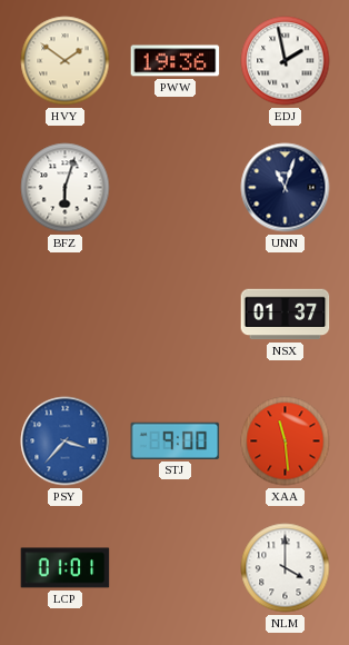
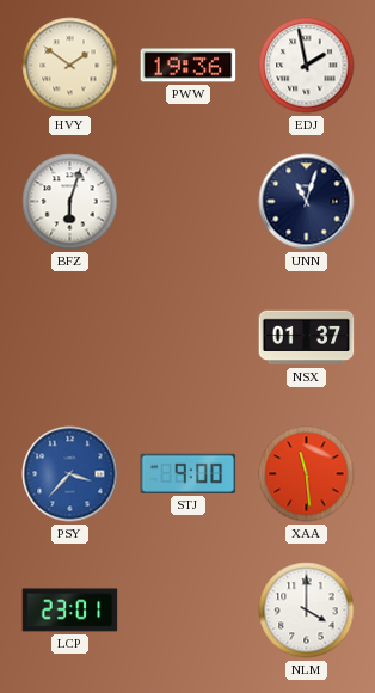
LCP: 01:01 -> 23:01 (70, 611)
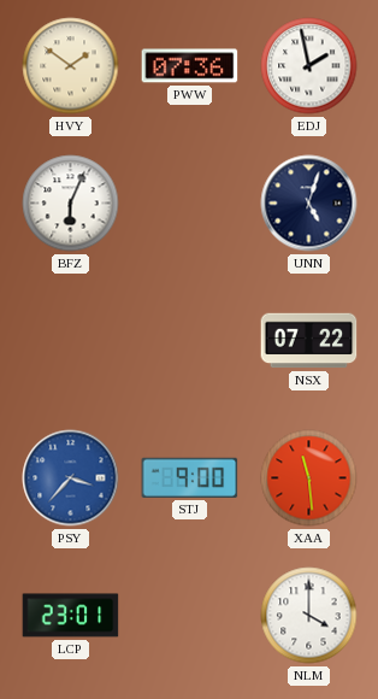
PWW: 19:36 -> 07:36 (190, 66)
BFZ: 6:03 -> 6:04 (71, 204)
UNN: 11:03 -> 5:03 (309, 204)
NSX: 01:37 -> 07:22 (309, 341)
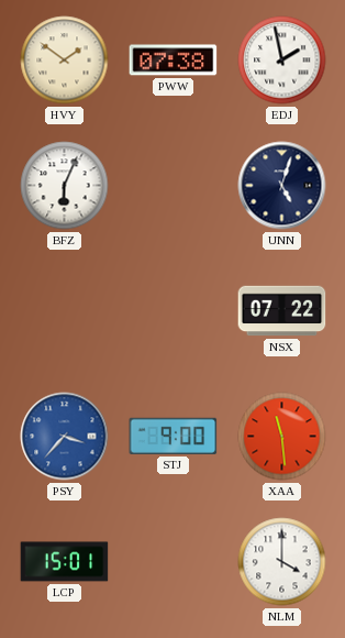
PWW: 07:36 -> 07:38 (174, 61)
LCP: 23:01 -> 15:01 (65, 562)
